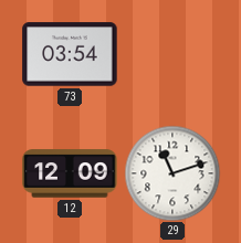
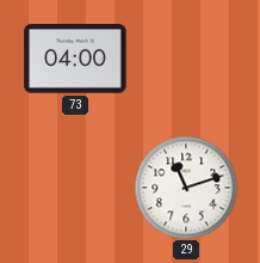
73: 03:54 -> 04:00 (75, 59)
12: 12:09 -> none (70, 173)
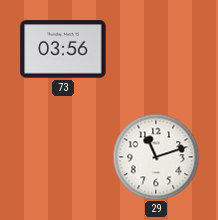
73: 04:00 -> 03:56 (63, 49)
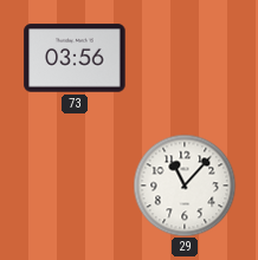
29: 11:12 -> 11:07 (185, 186)
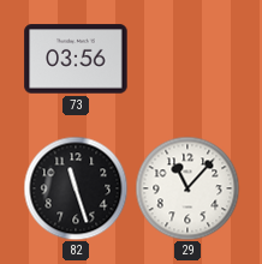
82: none -> 11:27 (76, 188)
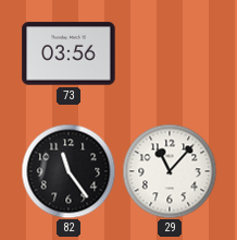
82: 11:27 -> 11:24 (68, 171)
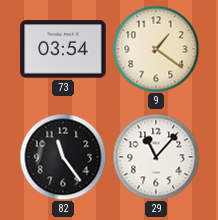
73: 03:56 -> 03:54 (63, 49)
9: none -> 1:21 (156, 49)
